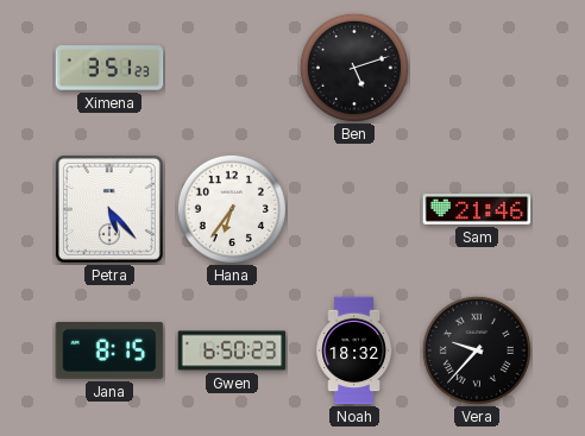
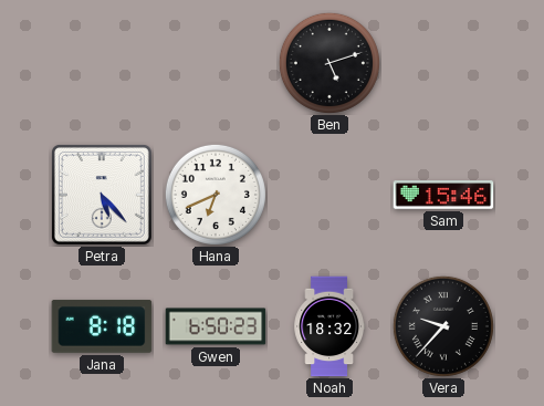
Ximena: 3:51 -> none (109, 68)
Hana: 6:36 -> 6:41 (216, 195)
Sam: 21:46 -> 15:46 (443, 195)
Jana: 8:15 -> 8:18 (102, 326)
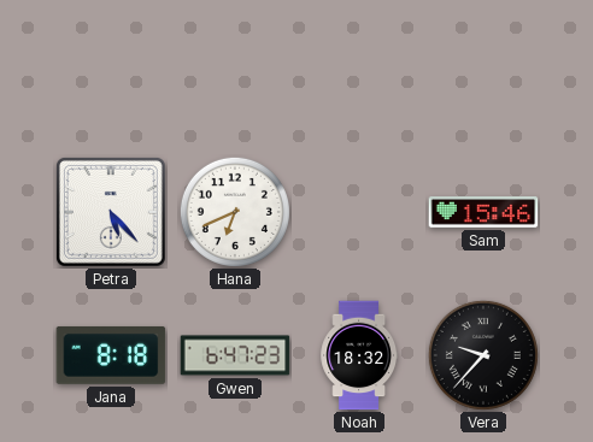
Ben: 5:12 -> none (329, 63)
Gwen: 6:50 -> 6:47 (235, 355)
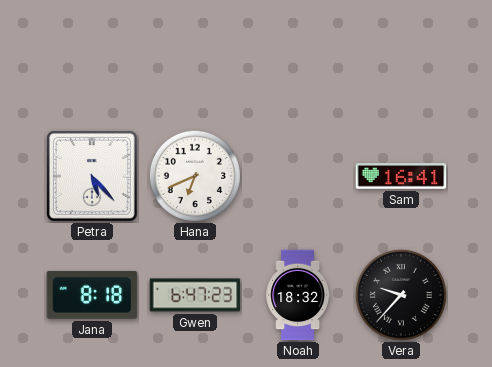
Sam: 15:46 -> 16:41 (401, 176)
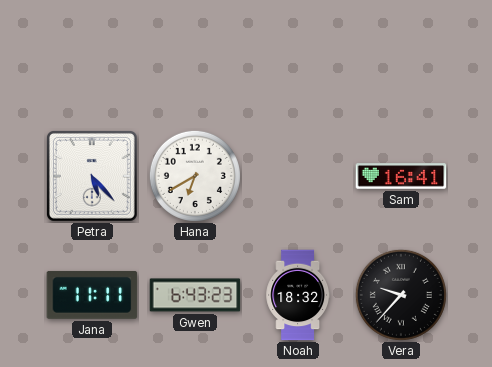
Hana: 6:41 -> 6:40 (195, 176)
Jana: 8:18 -> 11:11 (92, 295)
Gwen: 6:47 -> 6:43 (195, 295)
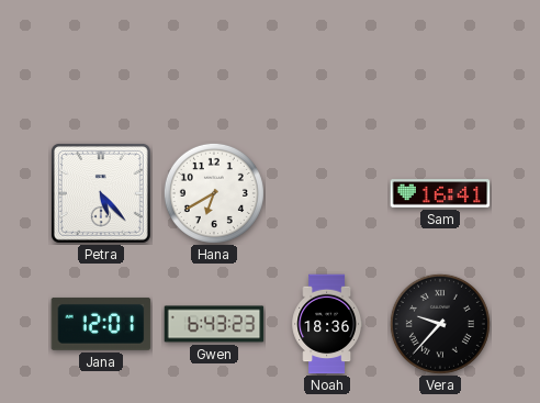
Jana: 11:11 -> 12:01 (101, 324)
Noah: 18:32 -> 18:36 (327, 324)
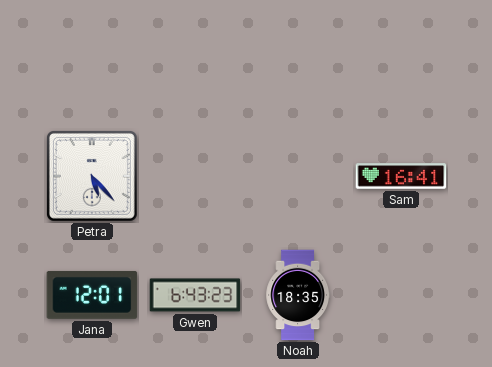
Hana: 6:40 -> none (214, 193)
Noah: 18:36 -> 18:35 (298, 295)
Vera: 9:37 -> none (440, 324)
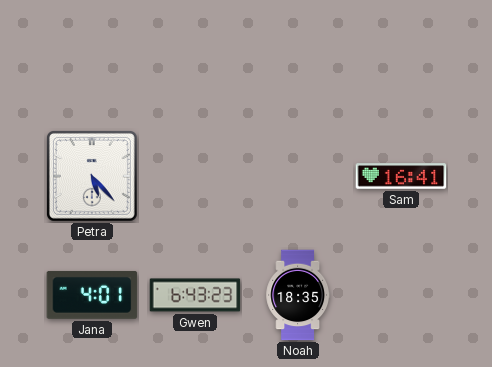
Jana: 12:01 -> 4:01 (92, 295)
